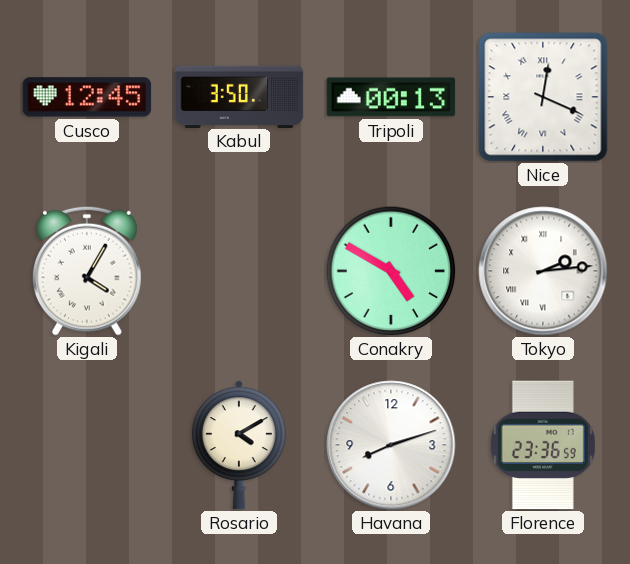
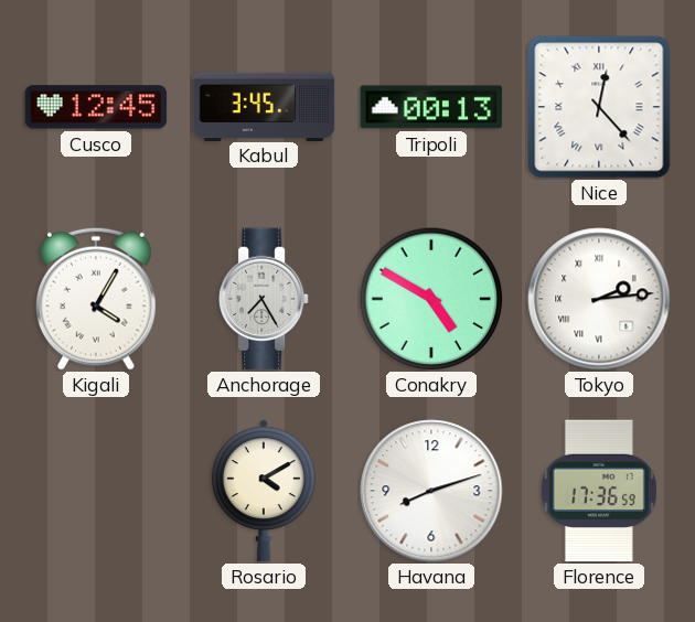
Kabul: 3:50 -> 3:45 (264, 106)
Nice: 12:19 -> 12:23 (599, 107)
Anchorage: none -> 7:25 (264, 299)
Florence: 23:36 -> 17:36 (599, 491)
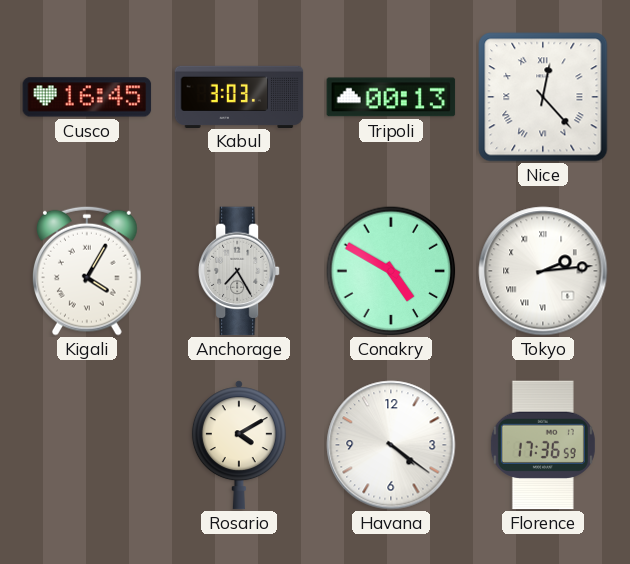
Cusco: 12:45 -> 16:45 (87, 97)
Kabul: 3:45 -> 3:03 (239, 96)
Havana: 8:12 -> 4:21 (391, 445)
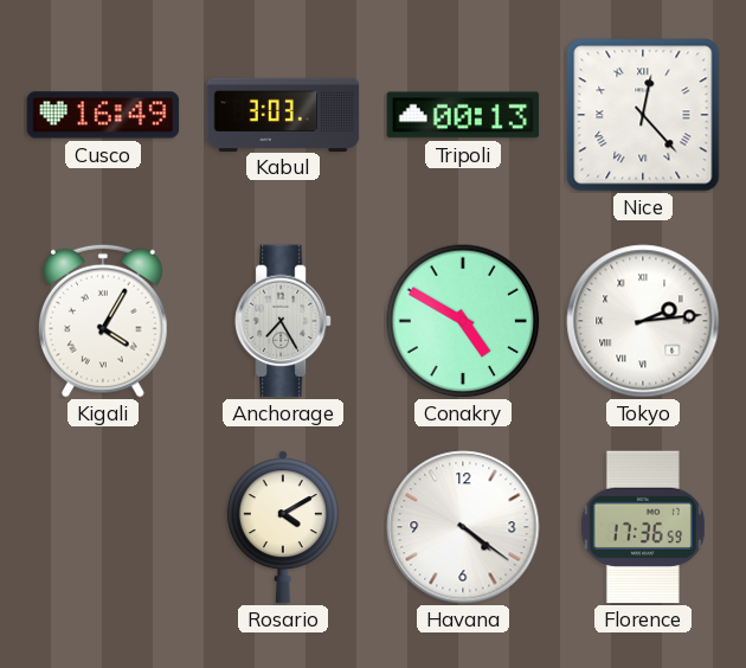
Cusco: 16:45 -> 16:49 (103, 115)
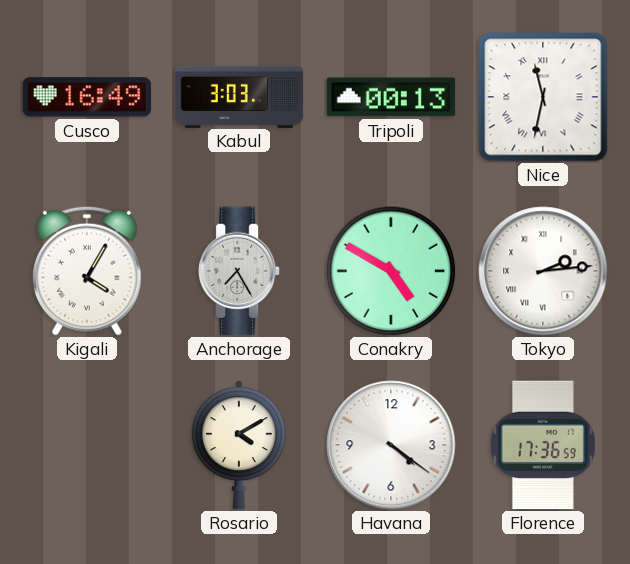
Nice: 12:23 -> 11:32 (543, 97)
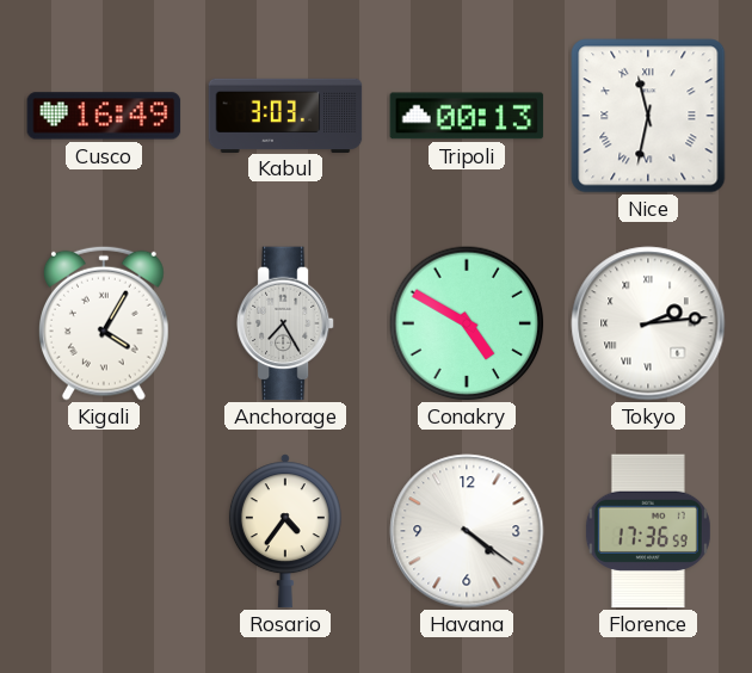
Rosario: 4:10 -> 4:36 (285, 531)
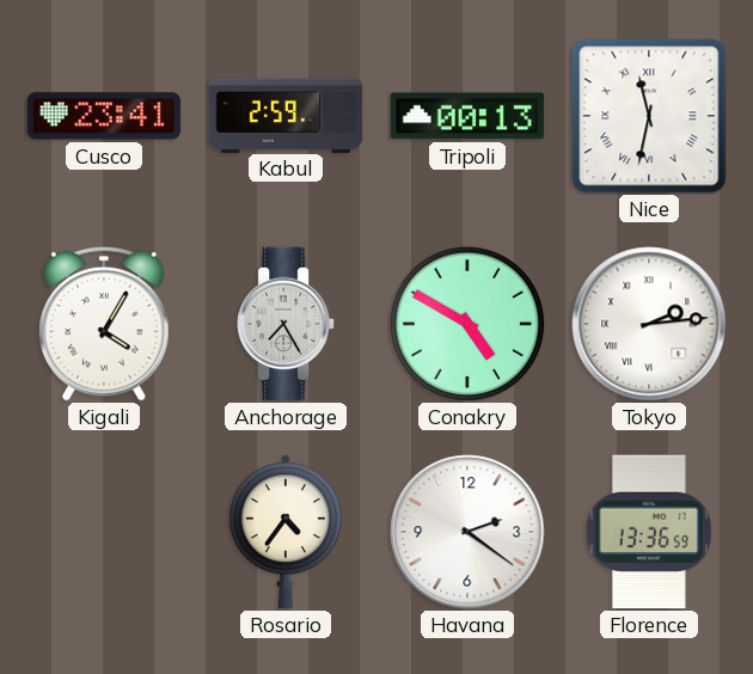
Cusco: 16:49 -> 23:41 (104, 116)
Kabul: 3:03 -> 2:59 (286, 115)
Havana: 4:21 -> 2:21 (467, 532)
Florence: 17:36 -> 13:36 (649, 532)
